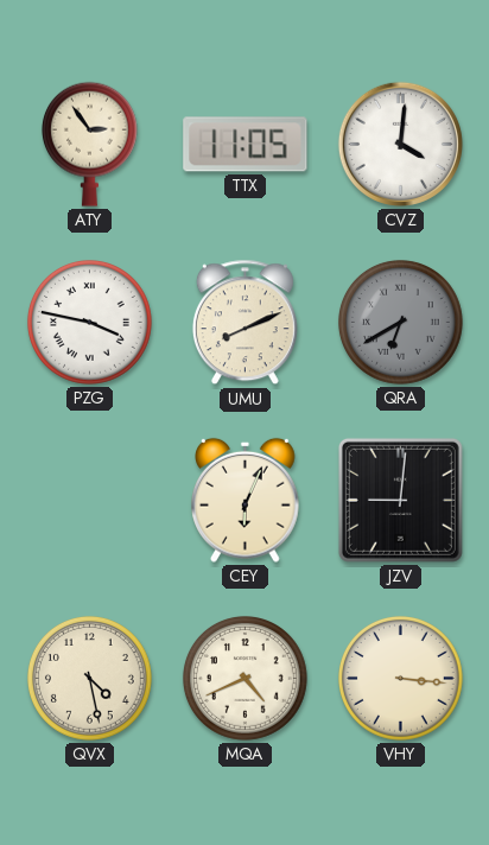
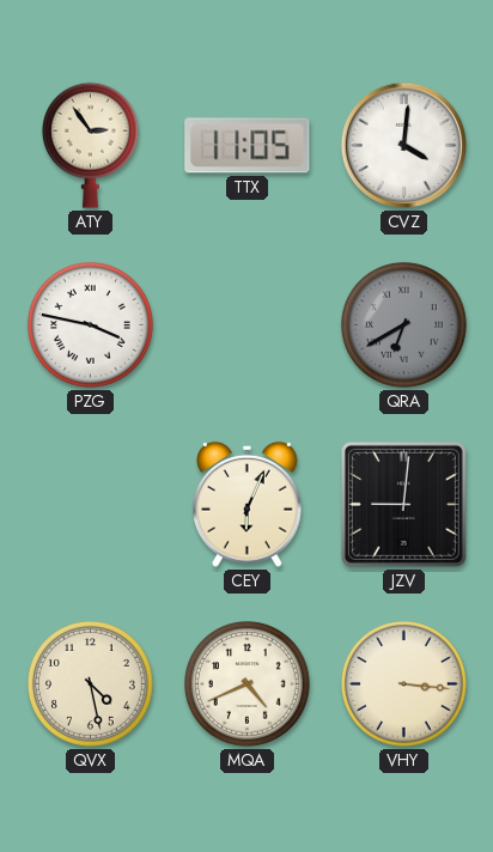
UMU: 8:11 -> none (244, 323)
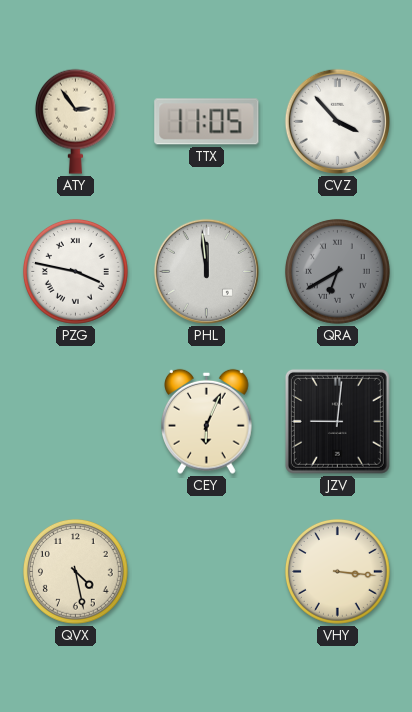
CVZ: 4:01 -> 3:53 (337, 121)
PHL: none -> 11:59 (206, 271)
MQA: 4:41 -> none (248, 684)
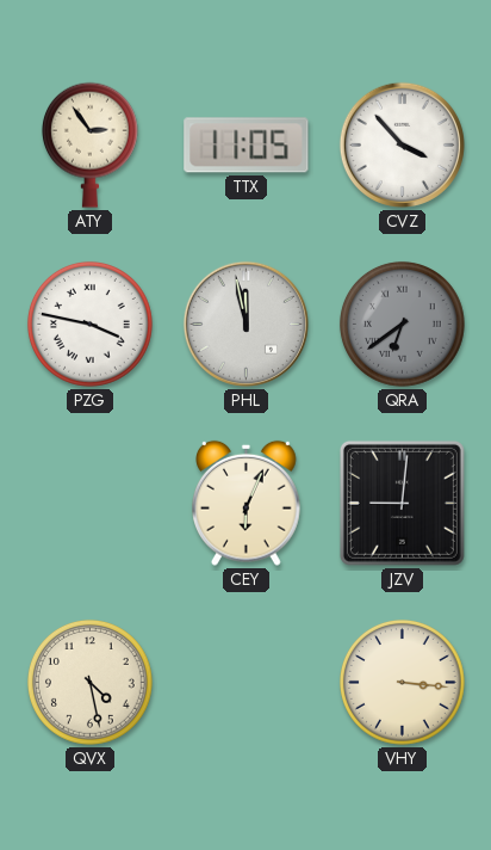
PHL: 11:59 -> 11:58 (245, 324)
QRA: 6:40 -> 6:39 (403, 325)
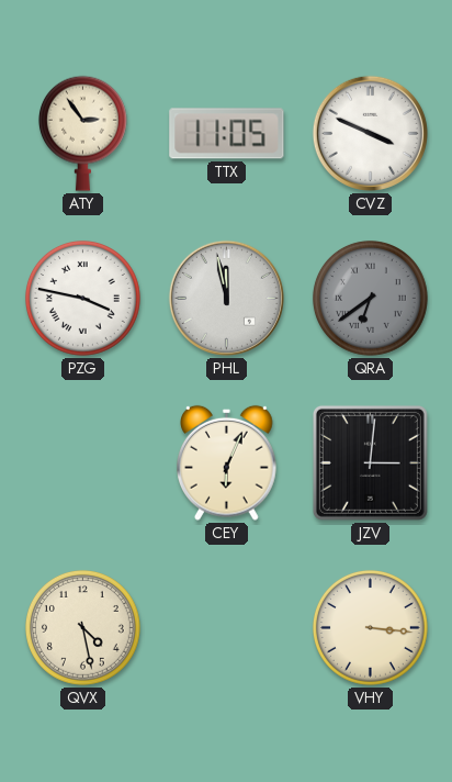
CVZ: 3:53 -> 3:49 (370, 133)
JZV: 9:01 -> 3:01 (370, 462)
